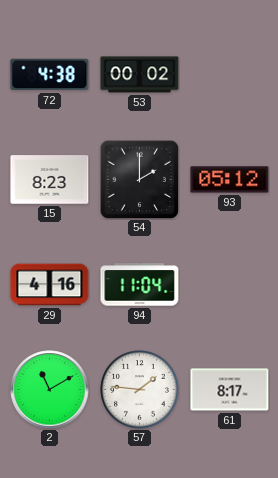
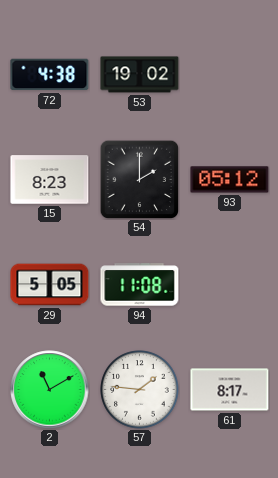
53: 00:02 -> 19:02 (140, 75)
29: 4:16 -> 5:05 (50, 285)
94: 11:04 -> 11:08 (140, 285)
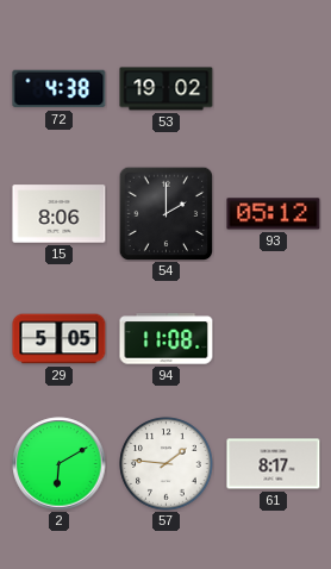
15: 8:23 -> 8:06 (60, 214)
2: 11:10 -> 6:10 (60, 464)
